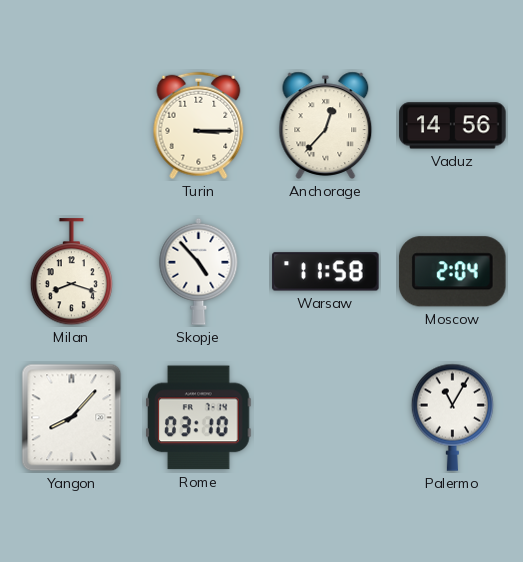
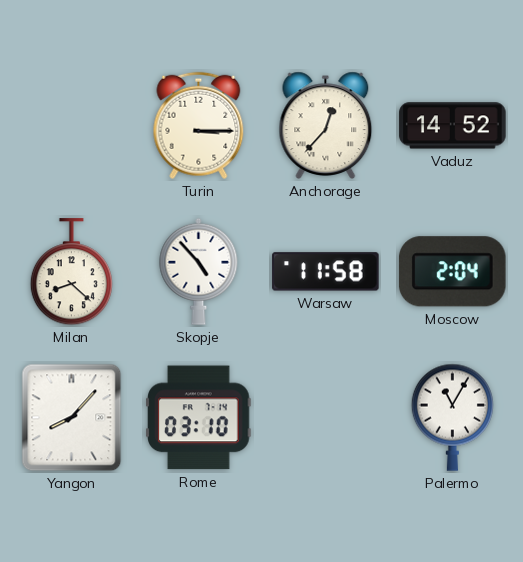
Vaduz: 14:56 -> 14:52 (453, 126)
Milan: 8:18 -> 8:22 (71, 272)
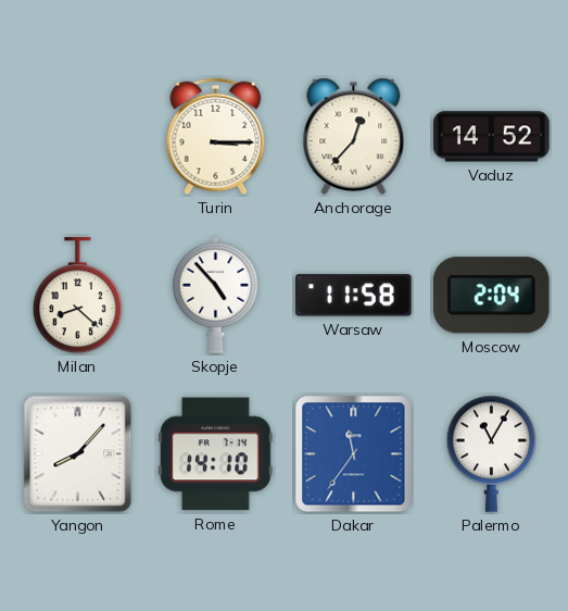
Rome: 03:10 -> 14:10 (216, 454)
Dakar: none -> 11:36 (354, 454)
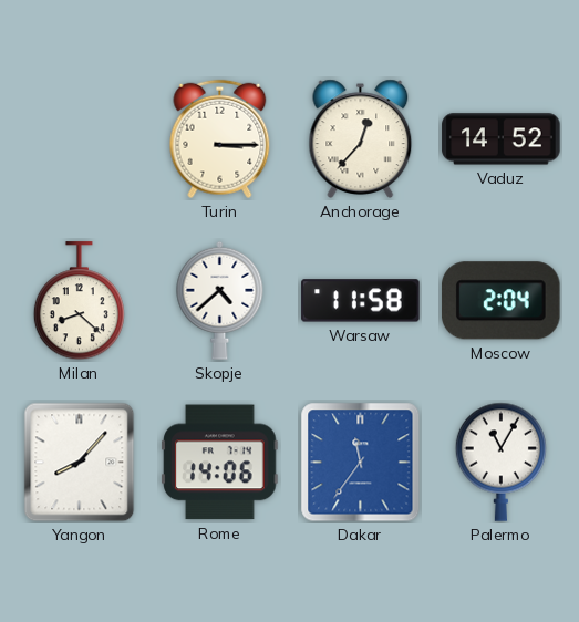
Skopje: 4:53 -> 4:38 (220, 300)
Rome: 14:10 -> 14:06 (220, 463)
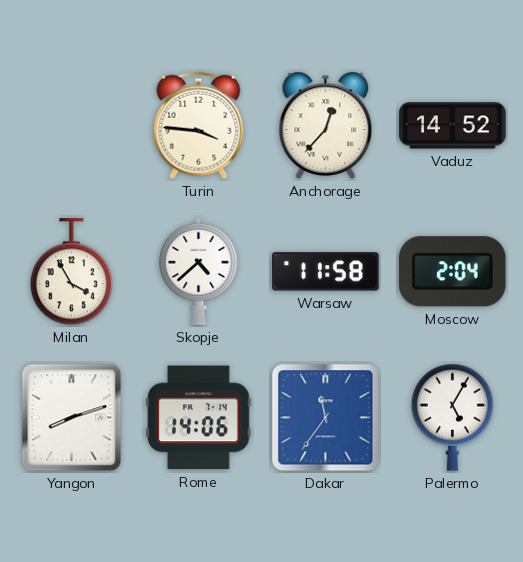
Turin: 3:15 -> 3:46 (199, 126)
Milan: 8:22 -> 3:55 (71, 272)
Yangon: 8:07 -> 8:12 (72, 418)
Palermo: 11:05 -> 5:05 (452, 417)
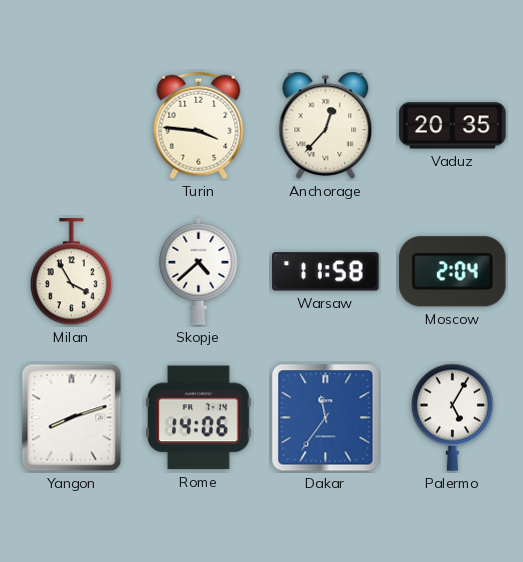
Vaduz: 14:52 -> 20:35 (453, 126)
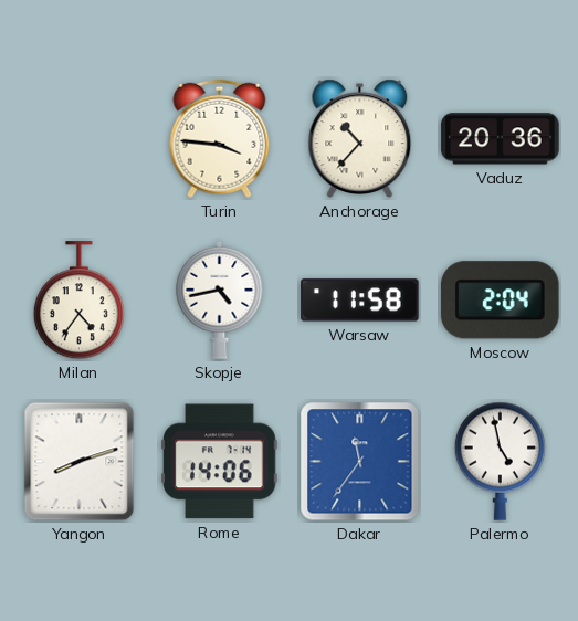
Anchorage: 12:37 -> 10:37 (360, 138)
Vaduz: 20:35 -> 20:36 (501, 139)
Milan: 3:55 -> 4:36 (78, 301)
Skopje: 4:38 -> 4:43 (220, 299)
Palermo: 5:05 -> 4:58 (500, 461)
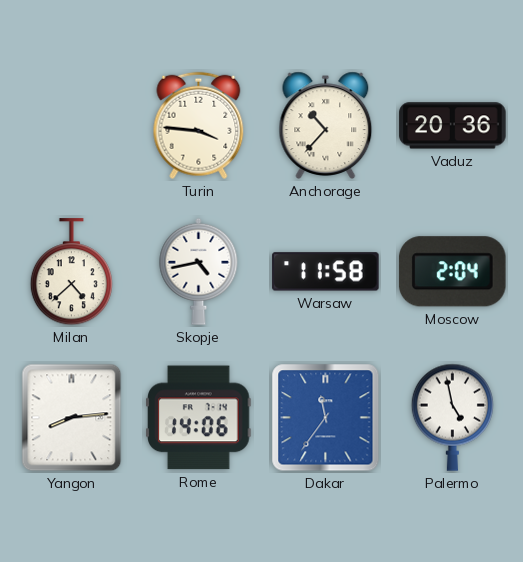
Milan: 4:36 -> 4:38 (71, 272)
Yangon: 8:12 -> 8:14 (72, 418)
